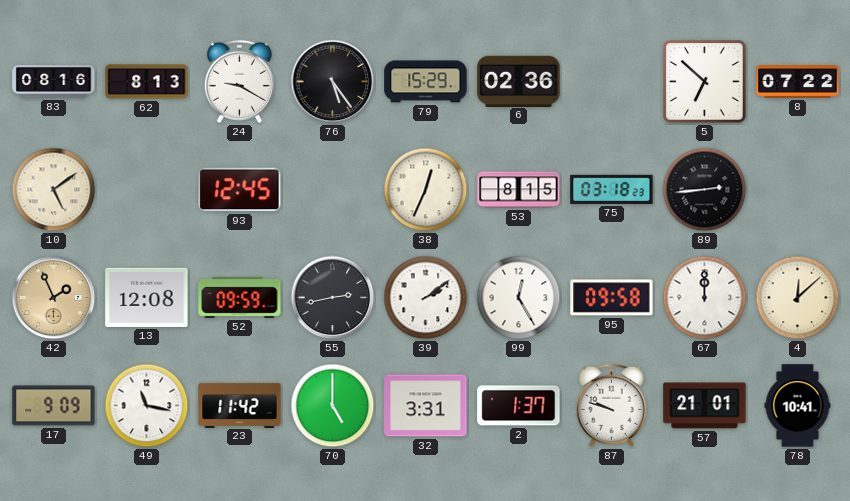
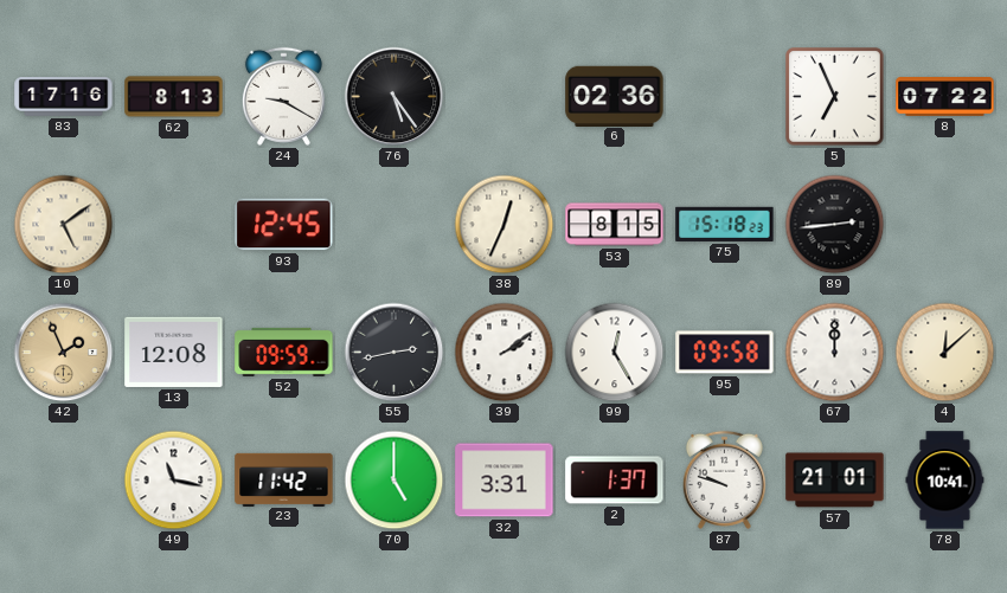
83: 08:16 -> 17:16 (64, 97)
79: 15:29 -> none (426, 82)
5: 6:52 -> 6:56 (835, 97)
75: 03:18 -> 15:18 (725, 224)
17: 9:09 -> none (54, 406)
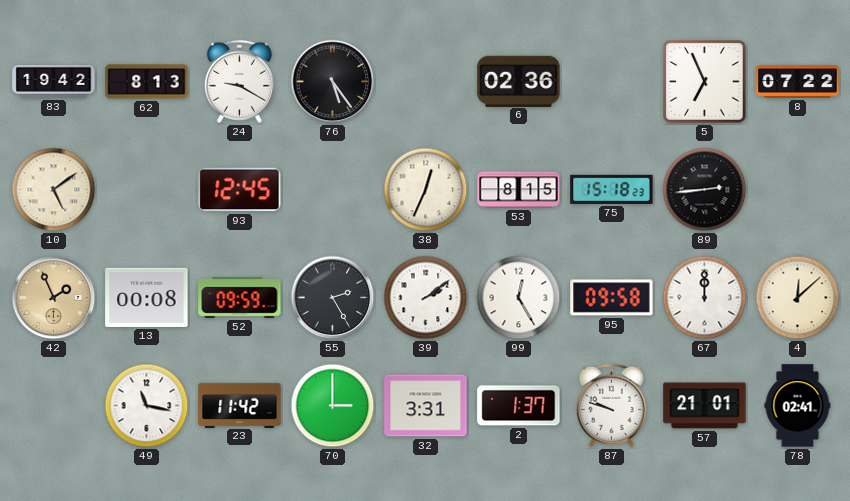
83: 17:16 -> 19:42 (54, 82)
13: 12:08 -> 00:08 (147, 297)
55: 2:43 -> 2:25 (333, 298)
70: 5:00 -> 3:00 (333, 406)
78: 10:41 -> 02:41 (798, 406)
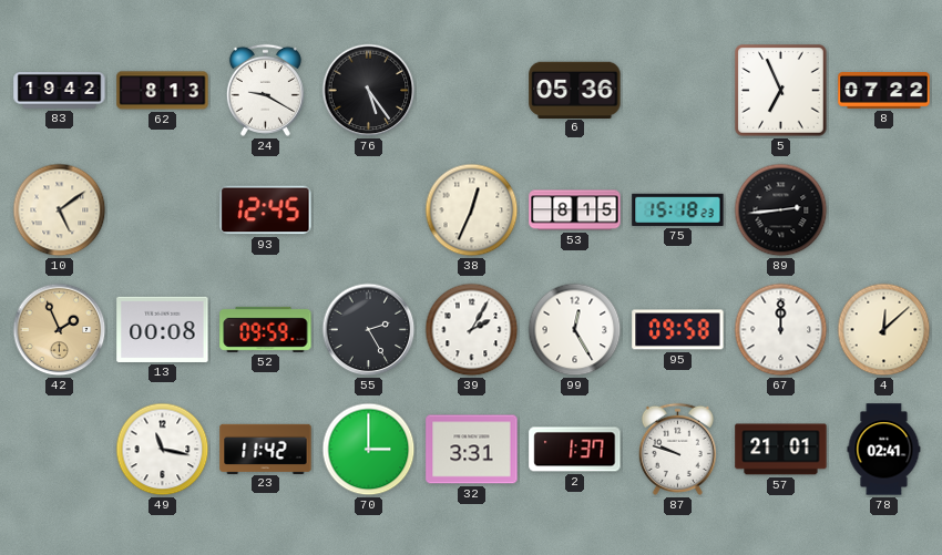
6: 02:36 -> 05:36 (575, 90)
39: 2:09 -> 2:05 (472, 330)
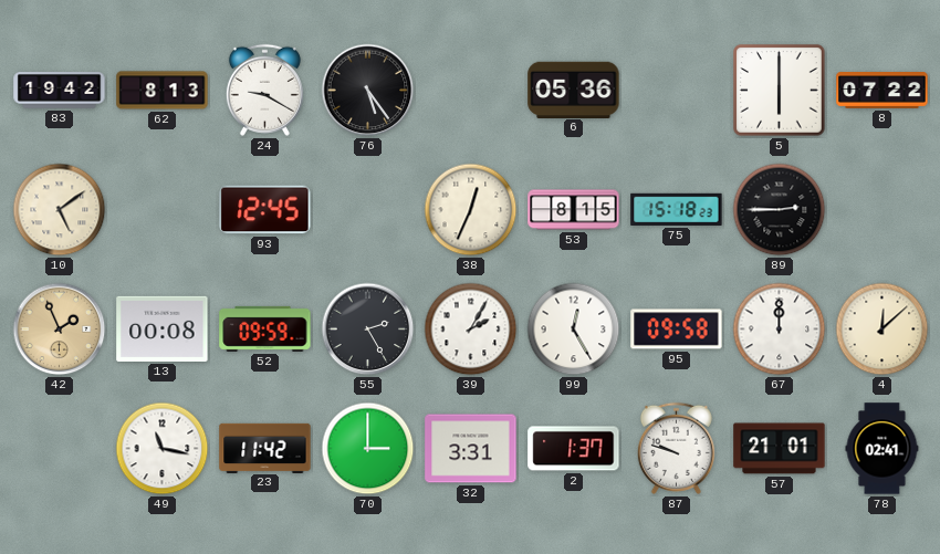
5: 6:56 -> 6:00 (780, 91)
89: 2:44 -> 2:45 (780, 210)
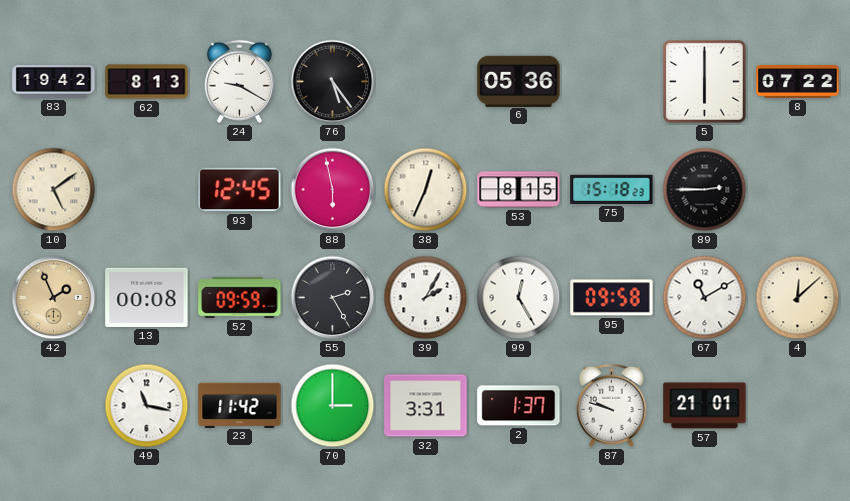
88: none -> 5:58 (333, 190)
67: 12:00 -> 11:10 (705, 298)
78: 02:41 -> none (882, 449)
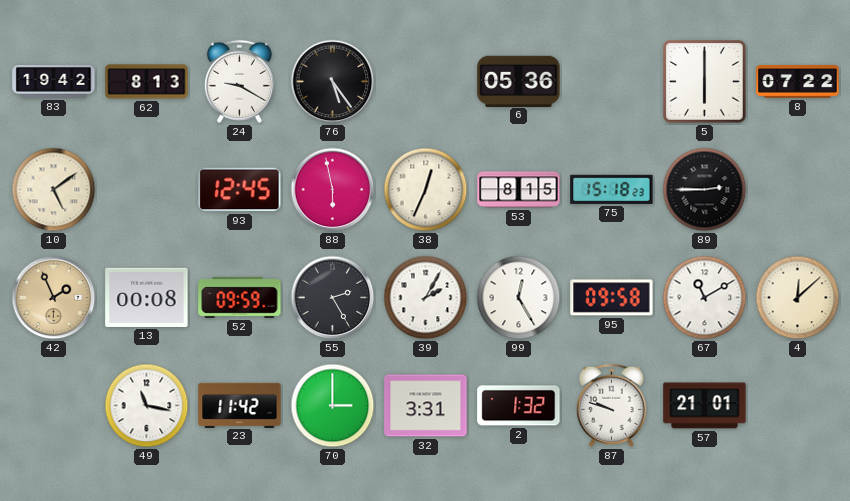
2: 1:37 -> 1:32 (519, 406)
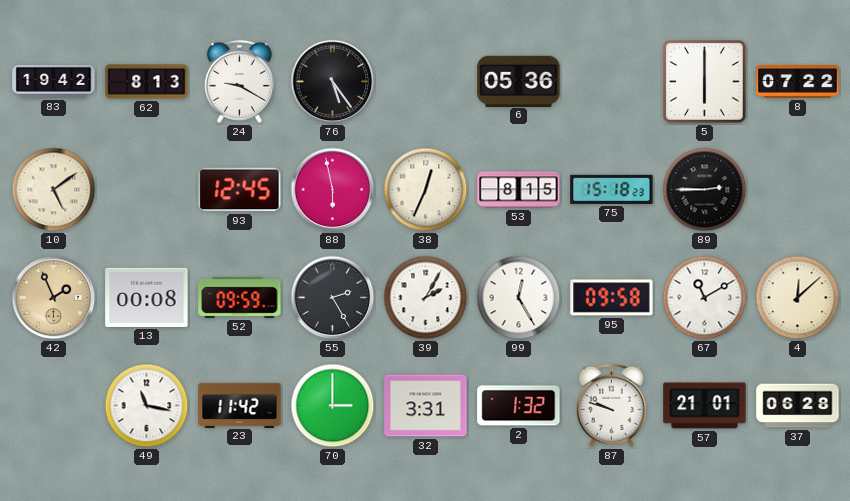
37: none -> 06:28 (798, 406)
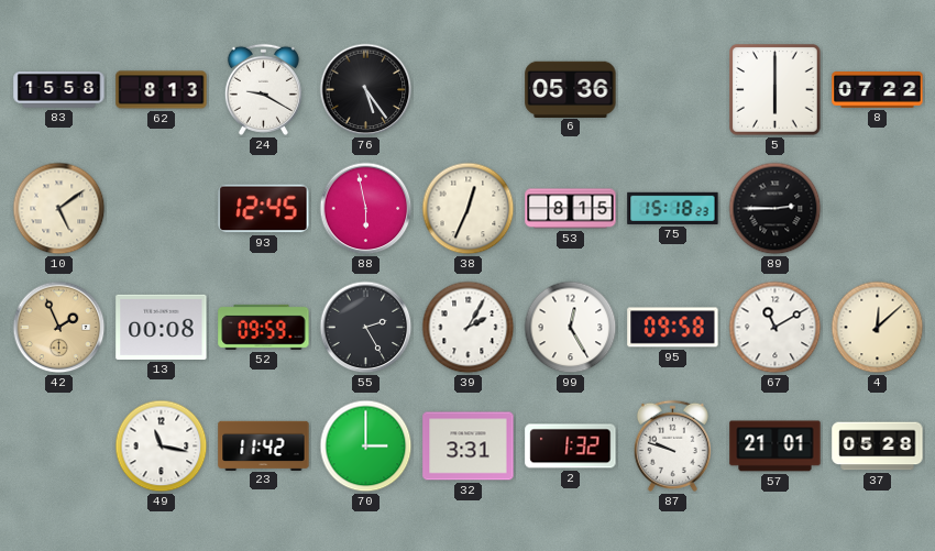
83: 19:42 -> 15:58 (59, 90)
37: 06:28 -> 05:28 (878, 447)
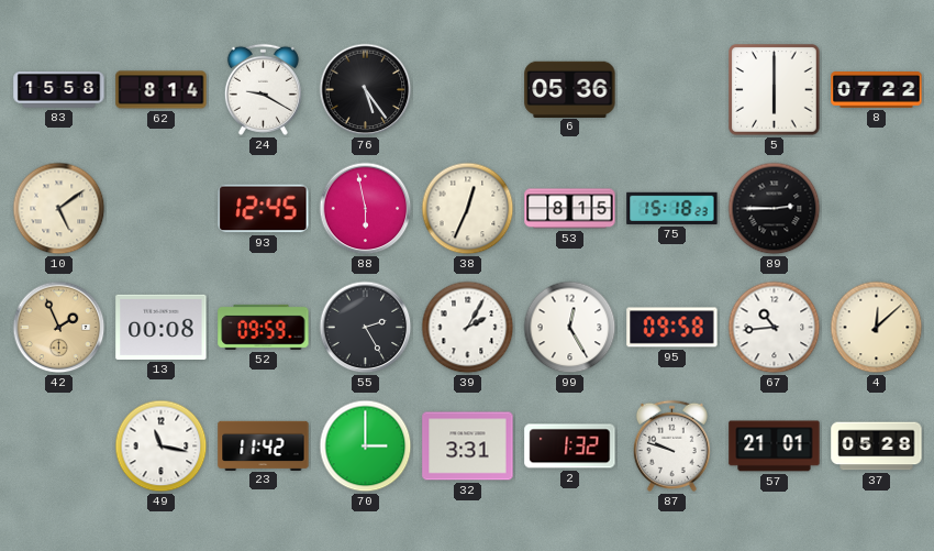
62: 8:13 -> 8:14 (162, 90)
67: 11:10 -> 10:44 (775, 328)
